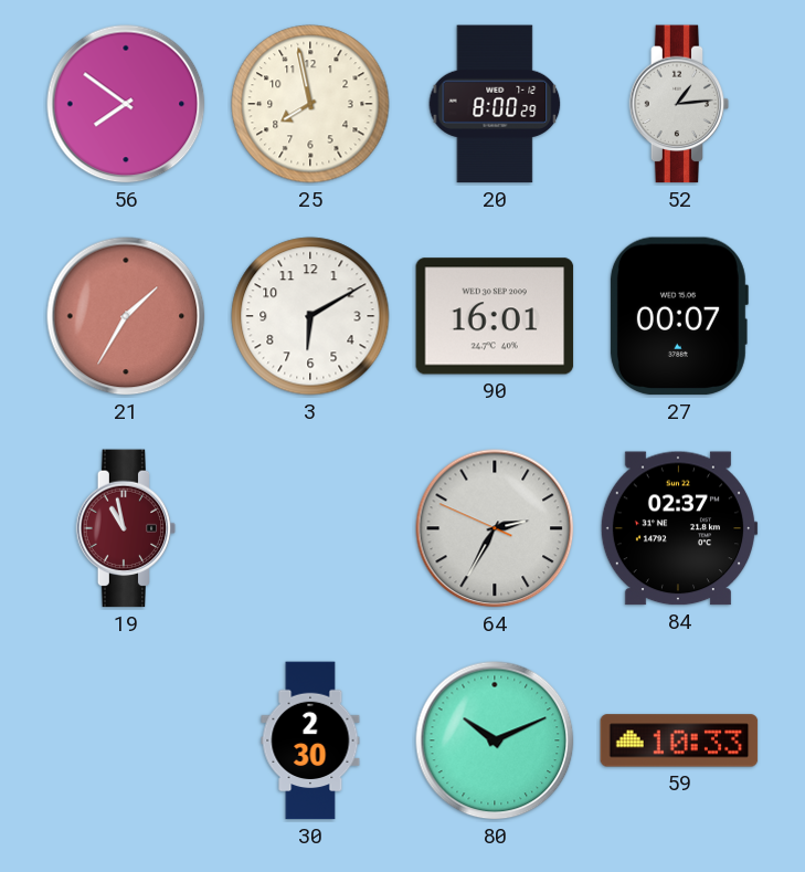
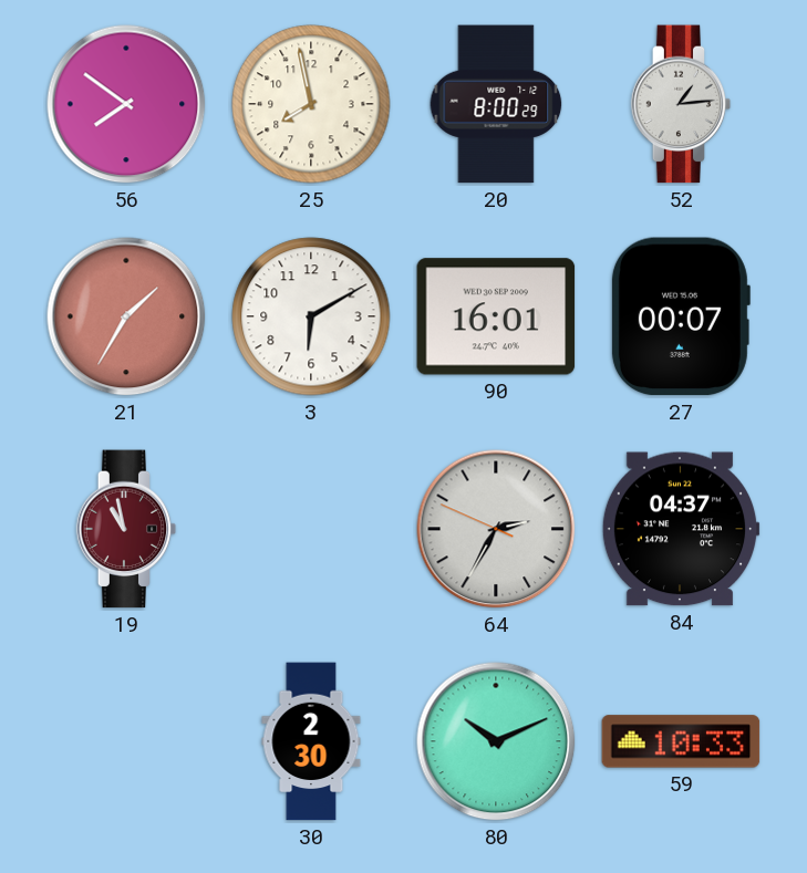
84: 02:37 -> 04:37 (681, 529)
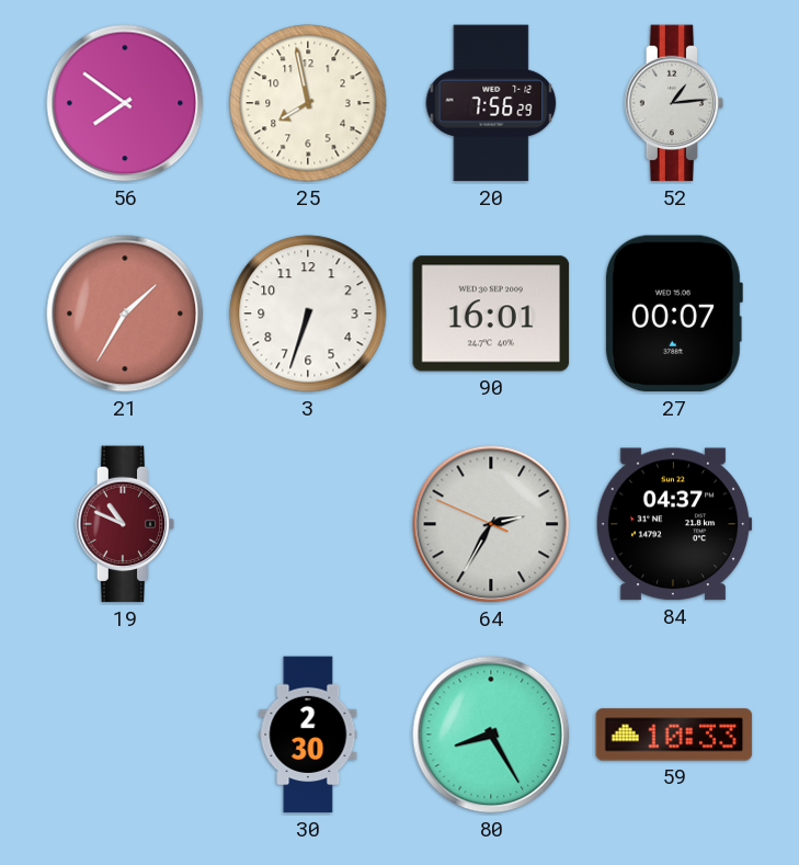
20: 8:00 -> 7:56 (491, 103)
3: 6:10 -> 6:33 (308, 314)
19: 10:58 -> 10:49 (125, 524)
80: 10:11 -> 8:25 (491, 735)
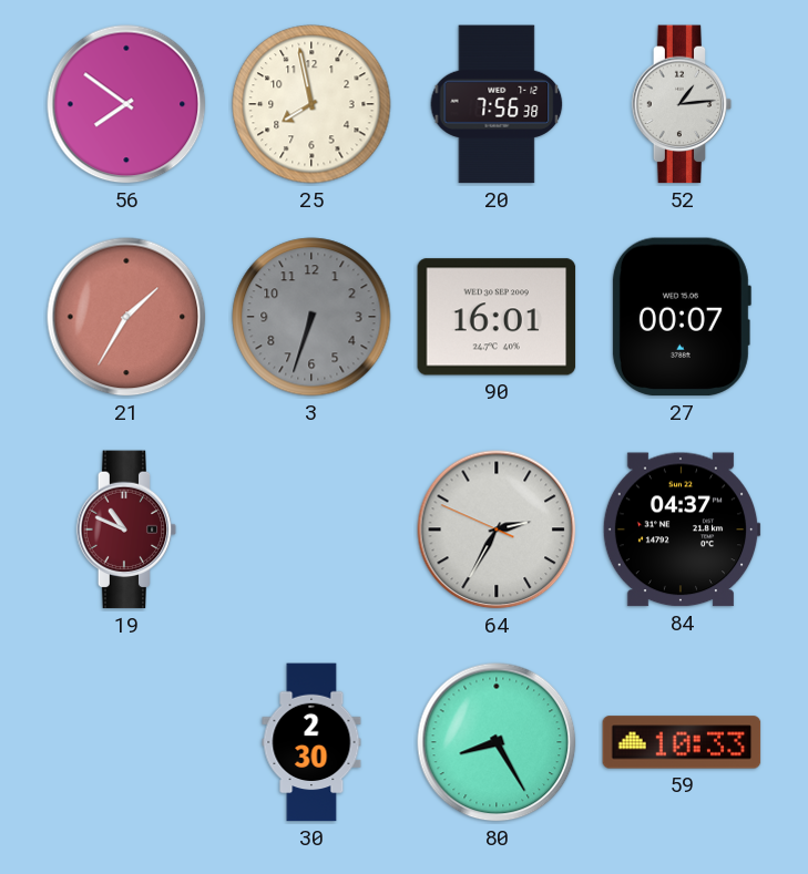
20: 7:56:29 -> 7:56:38 (497, 104)
3 dial: white -> grey (311, 317)
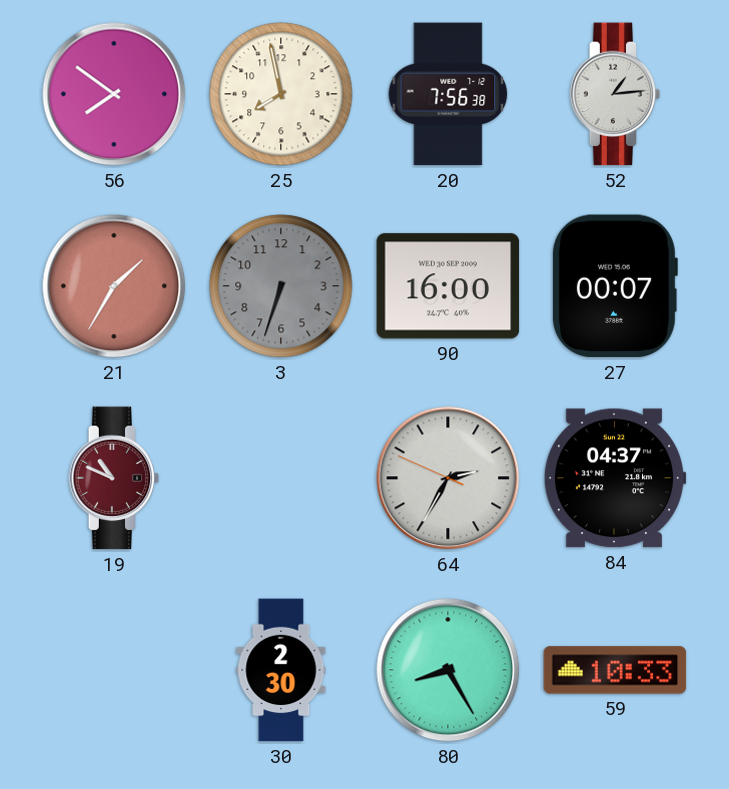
90: 16:01 -> 16:00 (448, 286)
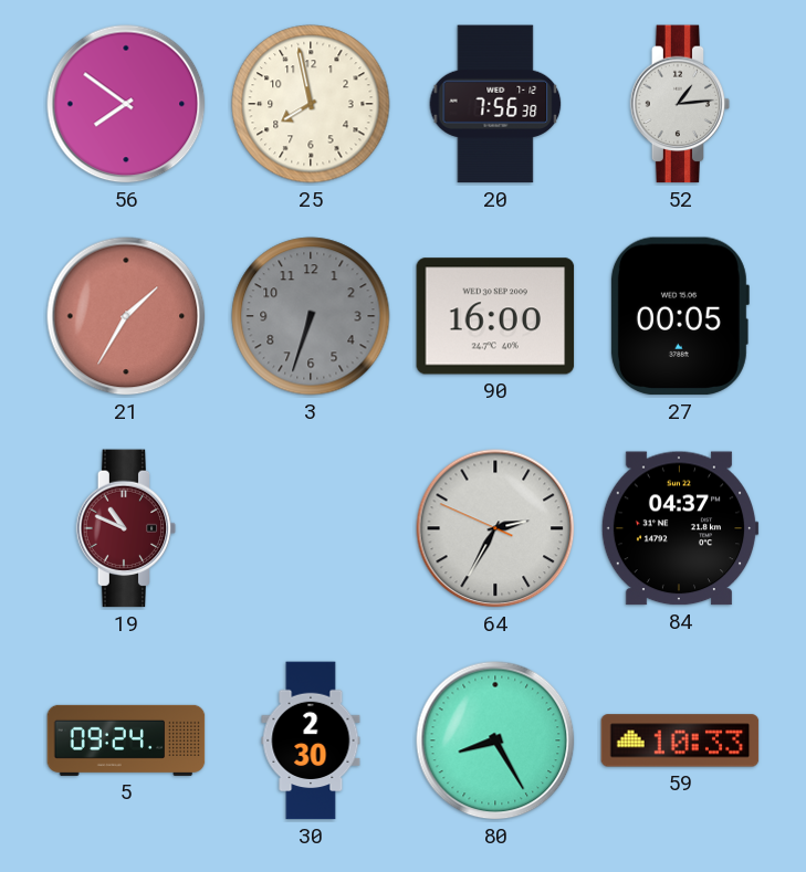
27: 00:07 -> 00:05 (679, 316)
5: none -> 09:24 (126, 740)
